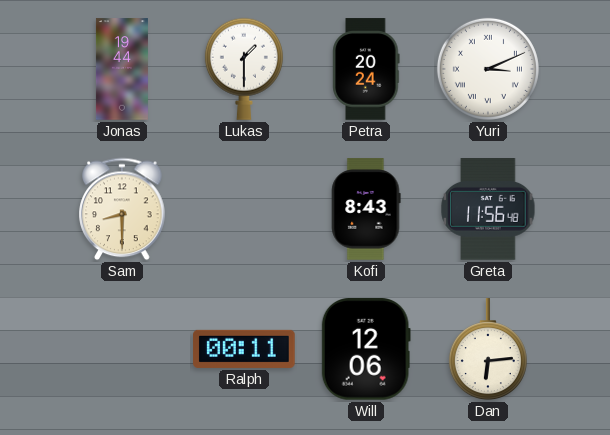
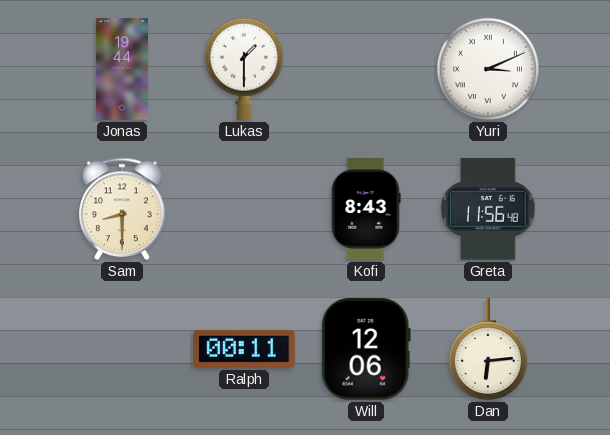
Petra: 20:24 -> none (366, 69)
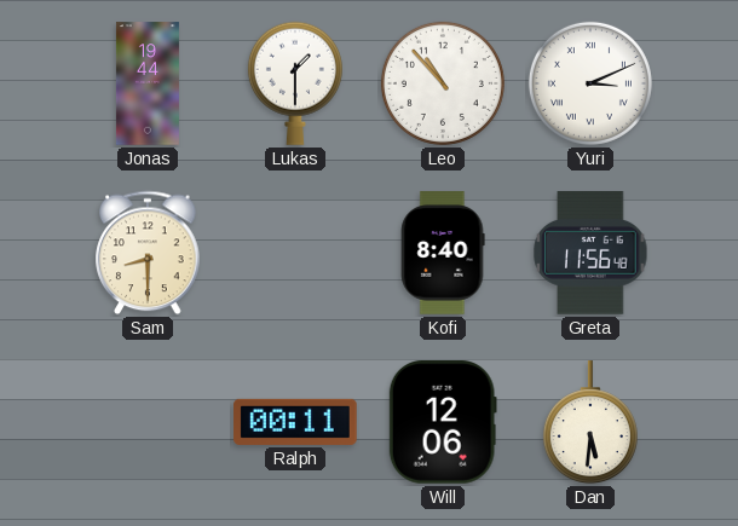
Leo: none -> 10:53 (443, 83)
Kofi: 8:43 -> 8:40 (443, 253)
Dan: 6:14 -> 5:31 (590, 423)
